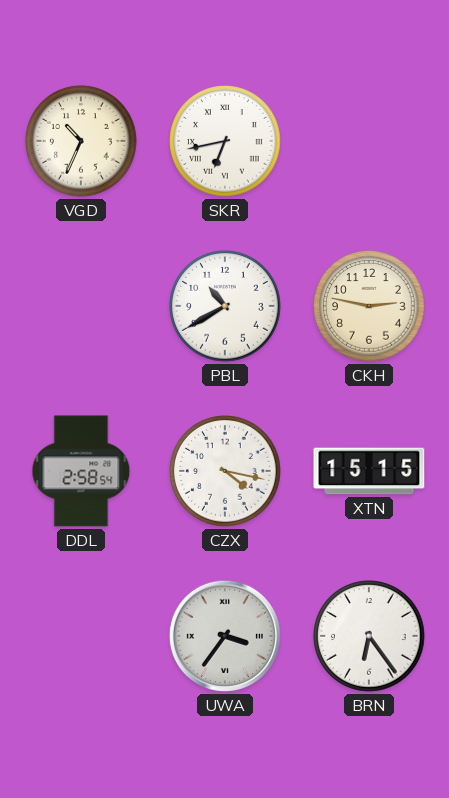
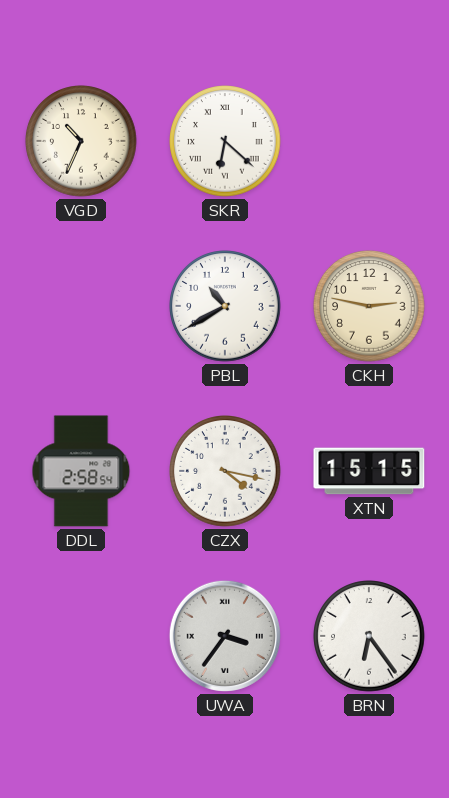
SKR: 6:43 -> 6:22 (225, 141)
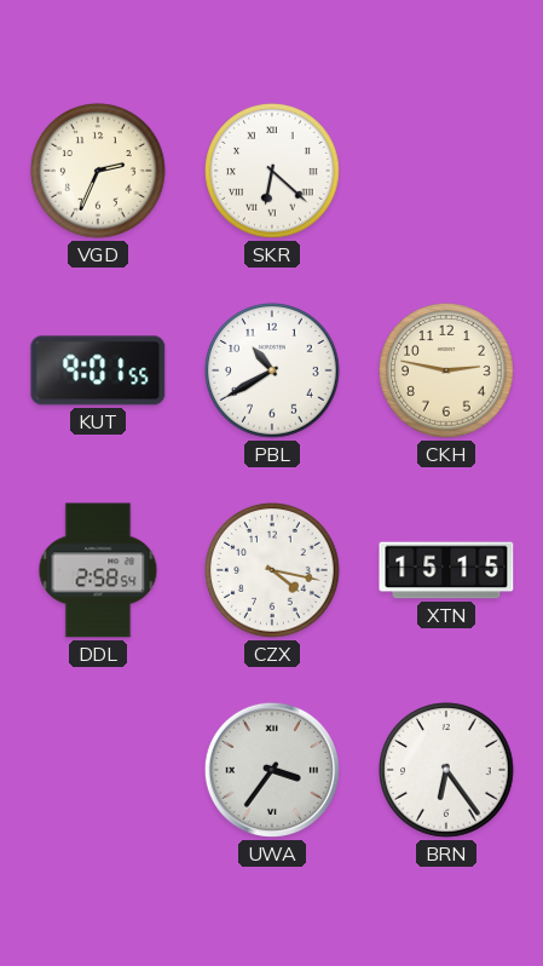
VGD: 10:34 -> 2:34 (98, 171)
KUT: none -> 9:01 (98, 370)
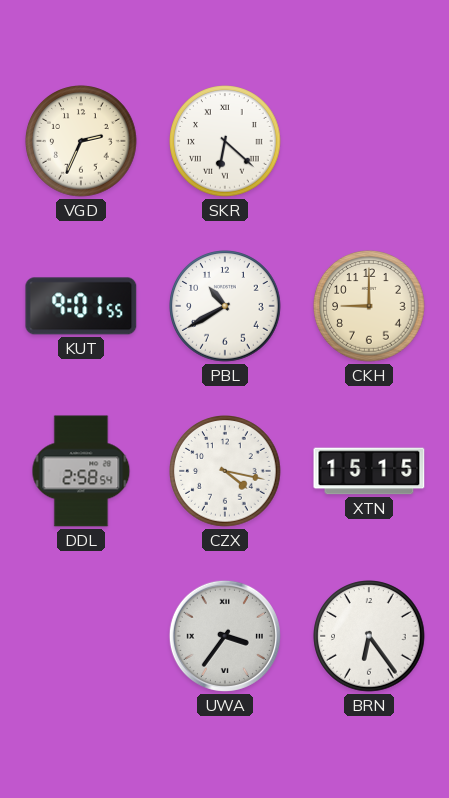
CKH: 2:47 -> 9:00 (369, 306)
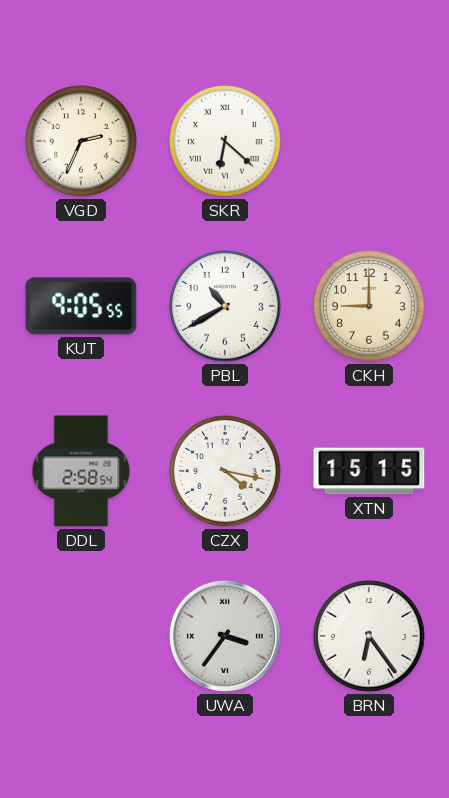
KUT: 9:01 -> 9:05 (81, 306)
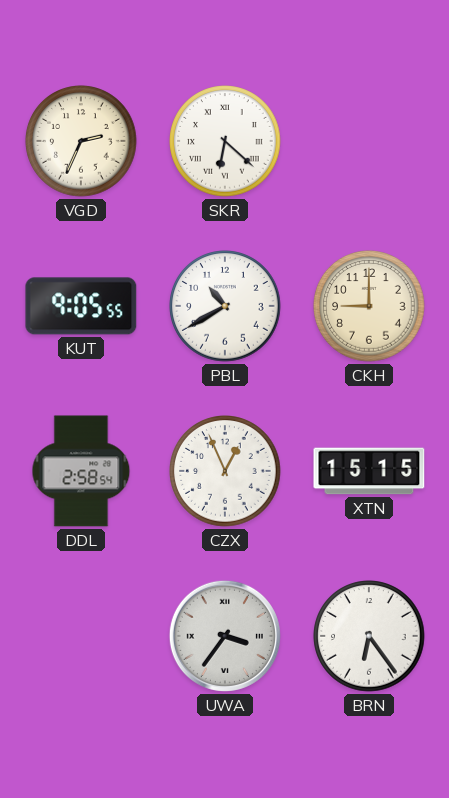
CZX: 4:17 -> 12:56 (225, 471)
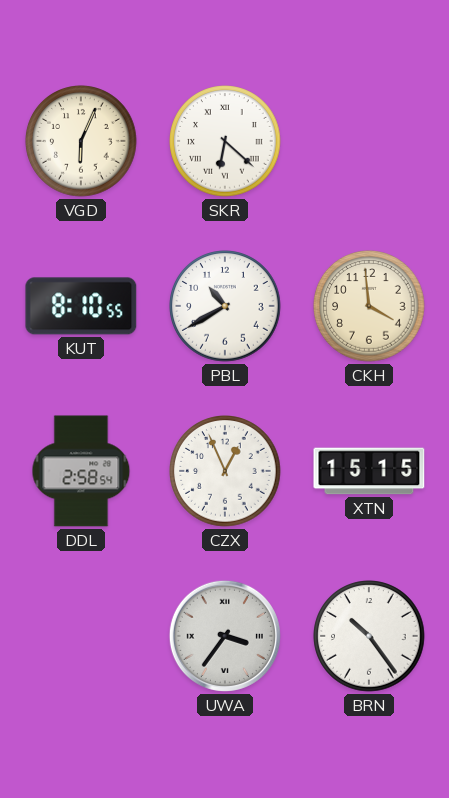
VGD: 2:34 -> 6:04 (81, 141)
KUT: 9:05 -> 8:10 (81, 306)
CKH: 9:00 -> 3:59 (369, 306)
BRN: 6:24 -> 10:24 (369, 636)
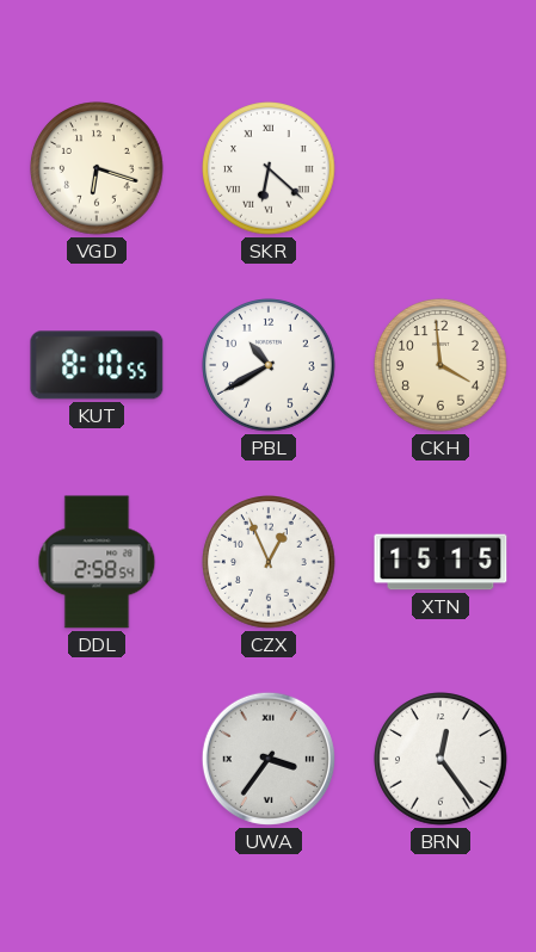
VGD: 6:04 -> 6:18 (97, 168)
BRN: 10:24 -> 12:24 (440, 759)
